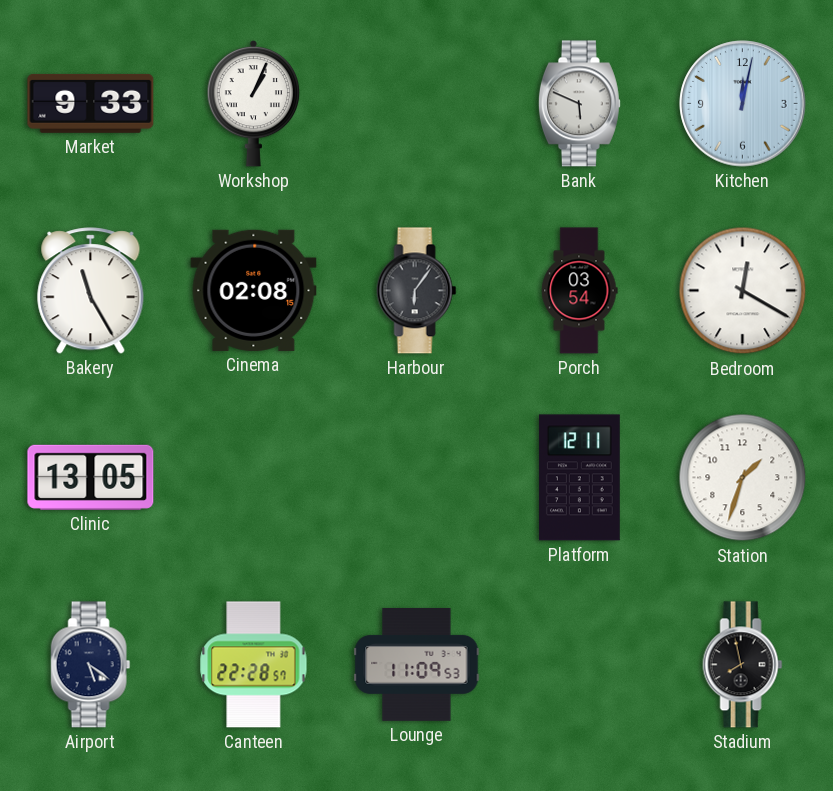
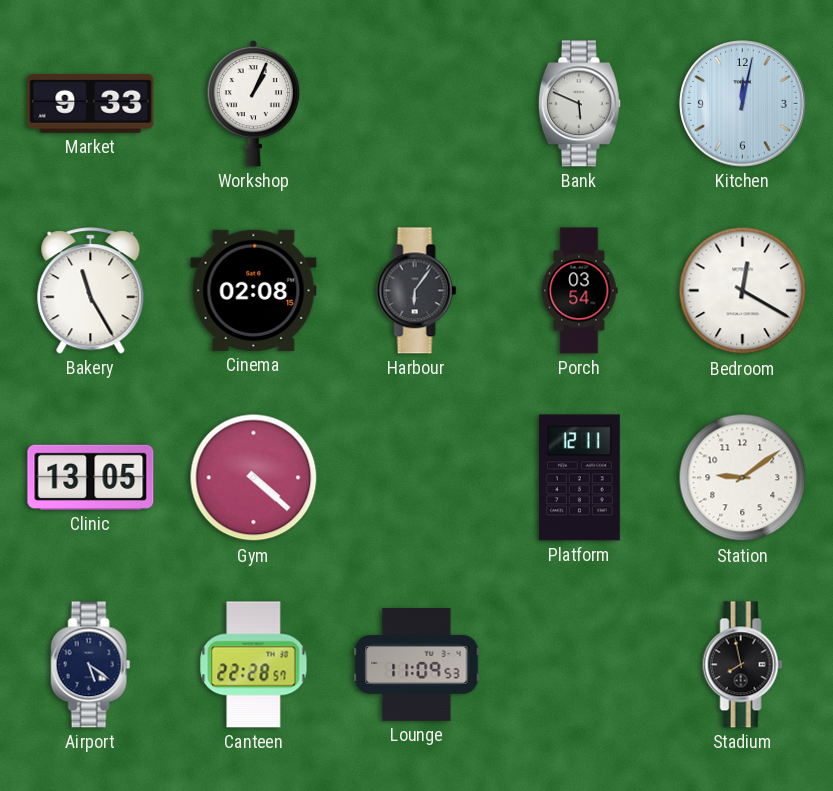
Gym: none -> 4:22 (254, 478)
Station: 1:33 -> 9:09 (743, 478)
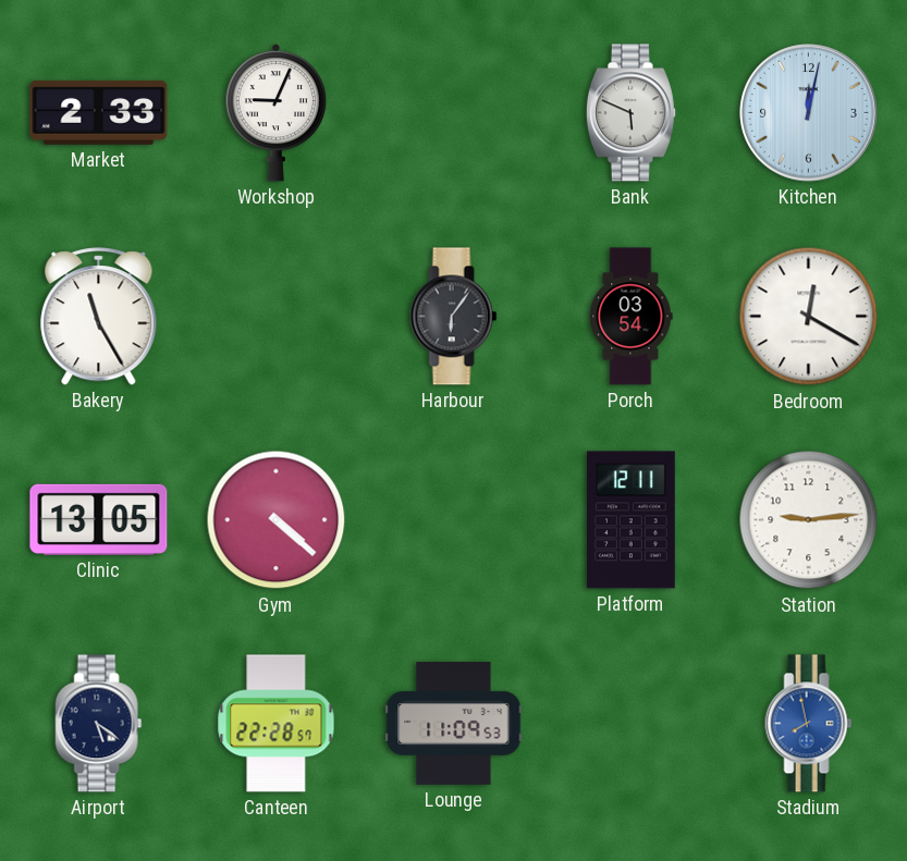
Market: 9:33 -> 2:33 (99, 112)
Workshop: 1:04 -> 9:04 (277, 112)
Cinema: 02:08 -> none (254, 290)
Station: 9:09 -> 9:14 (809, 520)
Stadium dial: black -> blue (809, 724)
